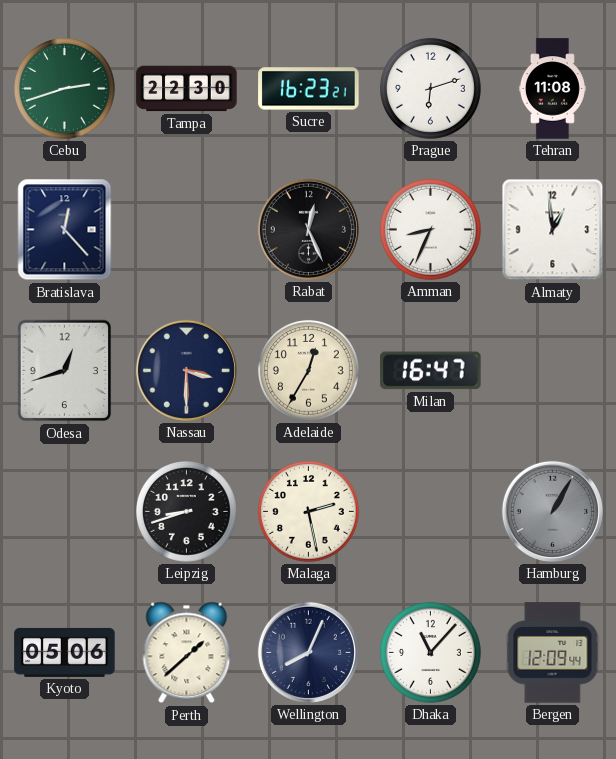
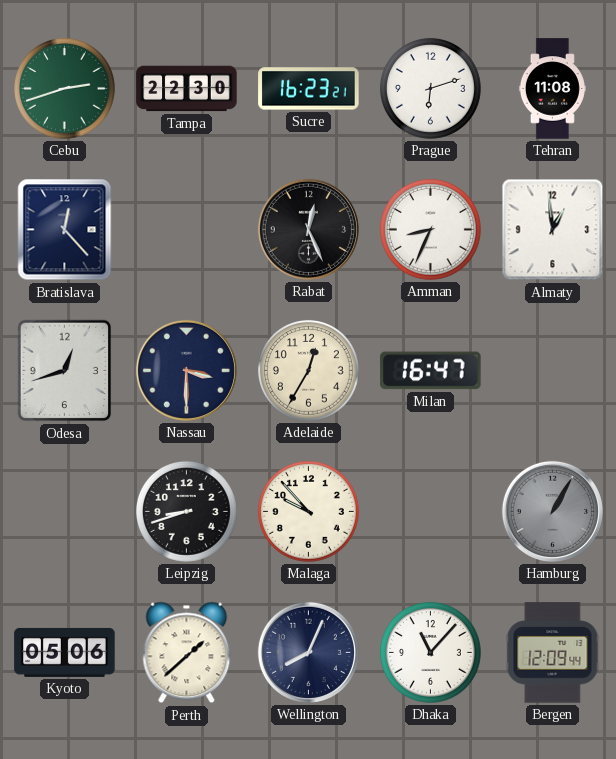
Malaga: 2:28 -> 9:53 (308, 511)
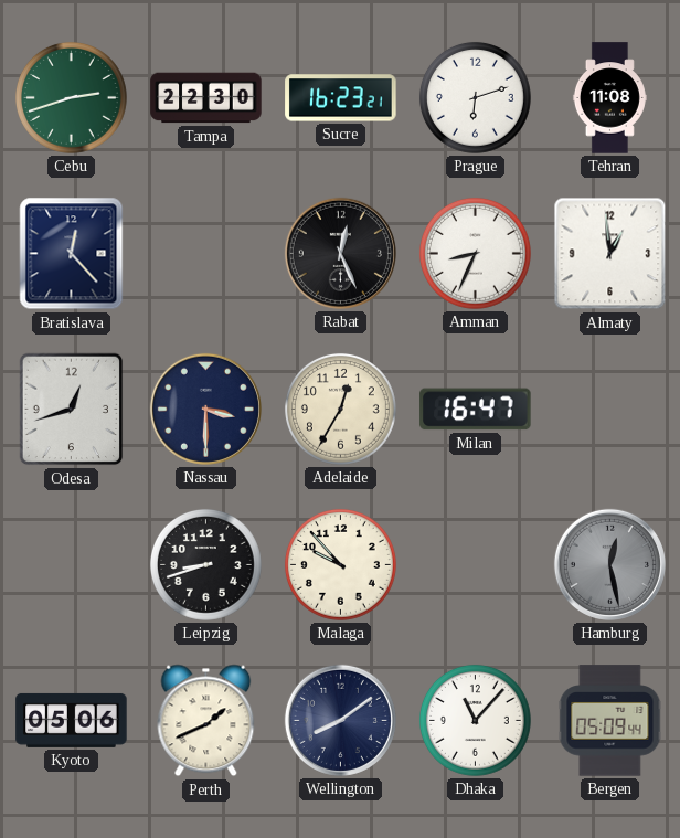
Hamburg: 1:05 -> 12:28 (609, 564)
Perth: 1:38 -> 1:41 (206, 721)
Wellington: 8:04 -> 8:09 (340, 720)
Bergen: 12:09 -> 05:09 (610, 721)
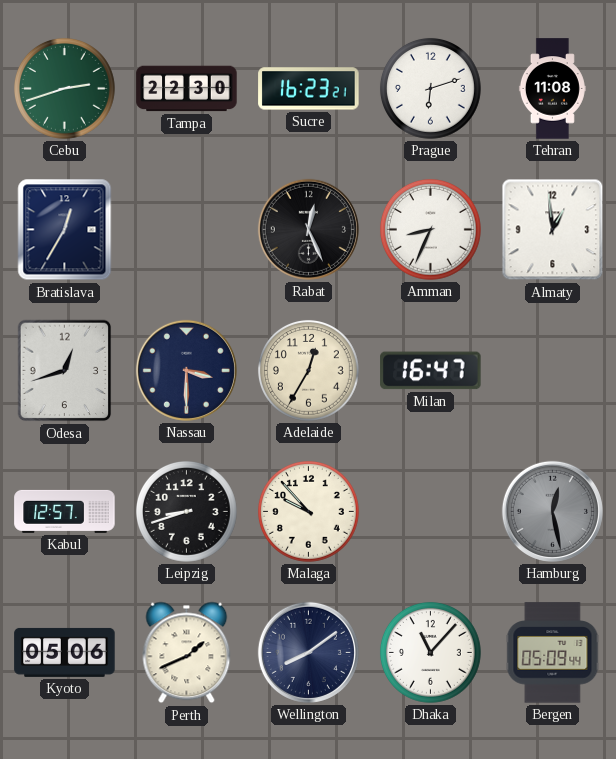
Bratislava: 12:23 -> 12:35 (65, 230)
Kabul: none -> 12:57 (65, 511)
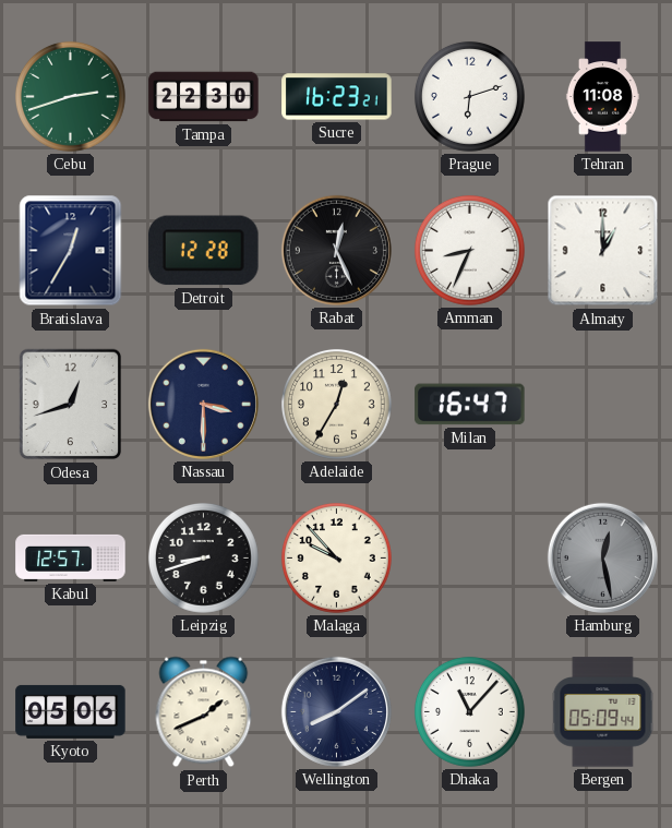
Detroit: none -> 12:28 (204, 251)
Almaty: 12:59 -> 1:00 (603, 251)
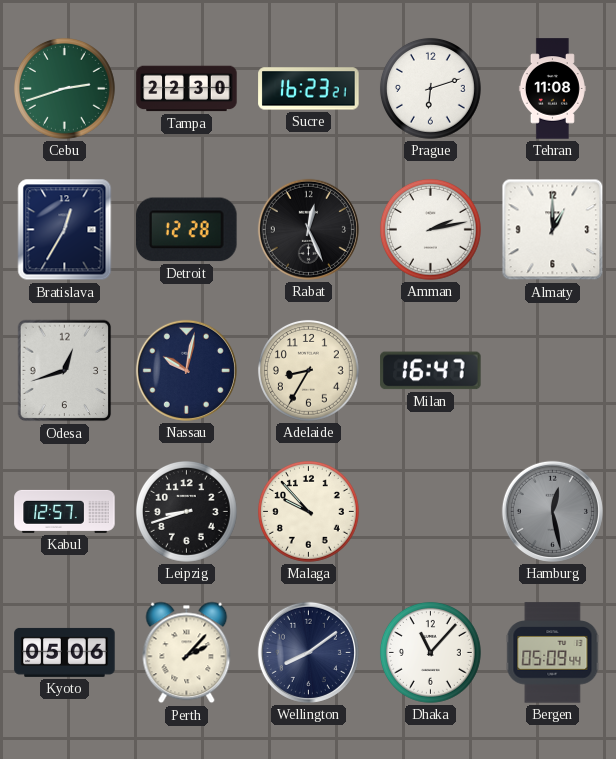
Amman: 8:34 -> 2:13 (430, 229)
Nassau: 3:30 -> 10:02 (186, 370)
Adelaide: 12:35 -> 8:35 (308, 370)
Perth: 1:41 -> 2:07 (187, 653)
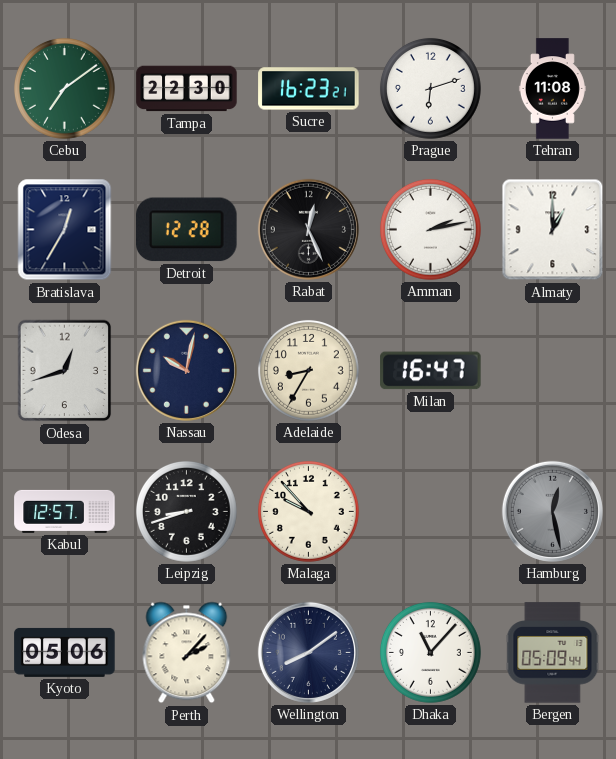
Cebu: 2:42 -> 7:09 (64, 88)
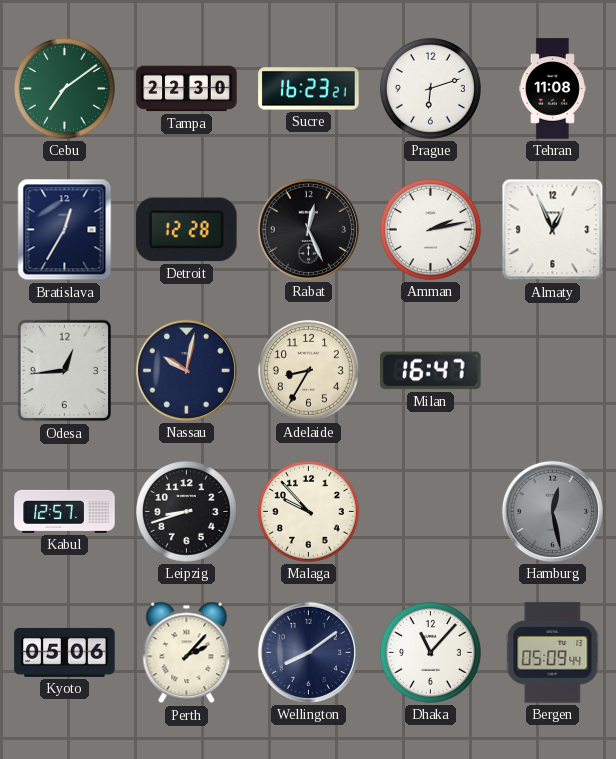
Almaty: 1:00 -> 12:56 (553, 230)
Odesa: 12:42 -> 12:44 (65, 371)
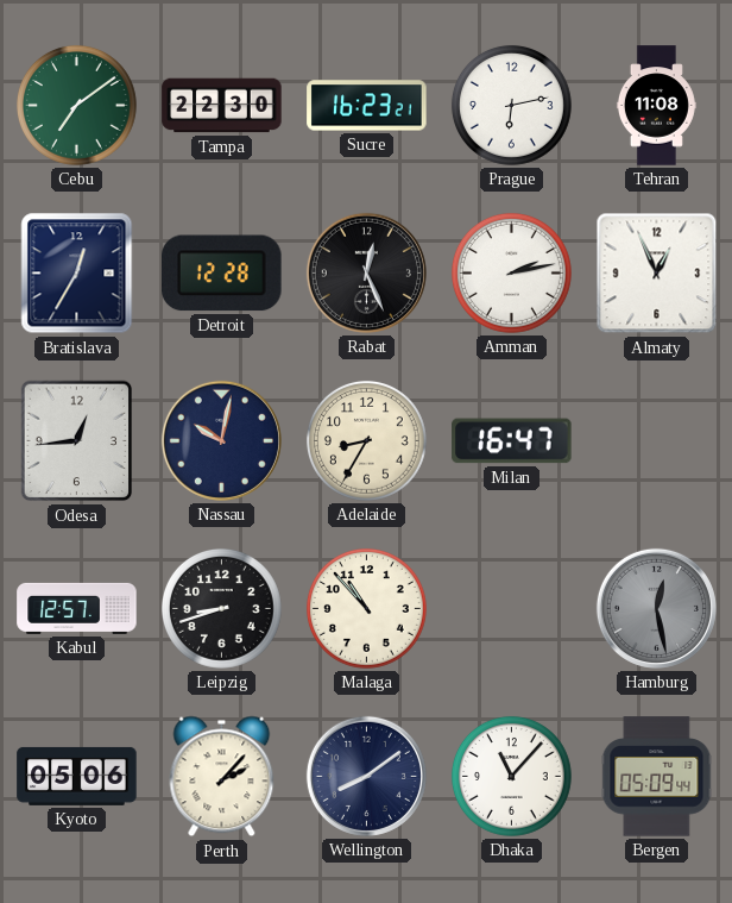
Prague: 6:12 -> 6:13 (511, 105)
Malaga: 9:53 -> 10:53 (366, 608)
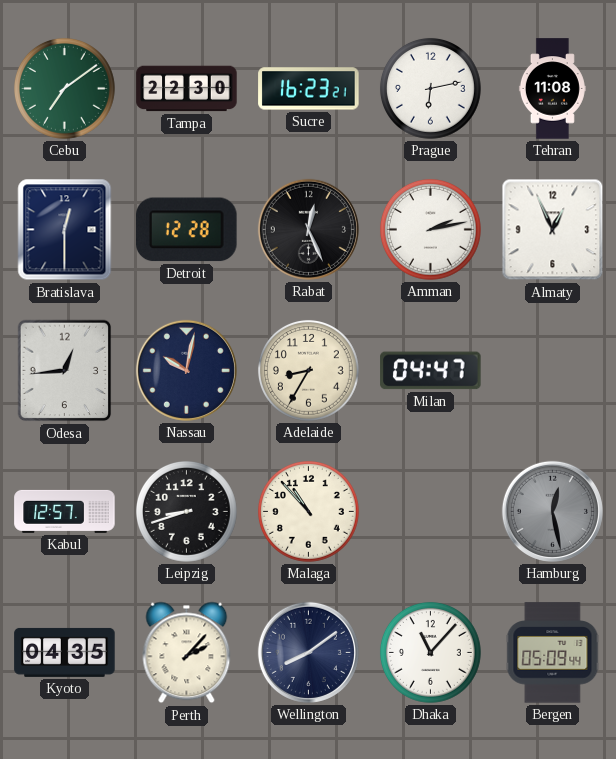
Bratislava: 12:35 -> 12:30 (65, 230)
Milan: 16:47 -> 04:47 (431, 371)
Kyoto: 05:06 -> 04:35 (65, 652)
